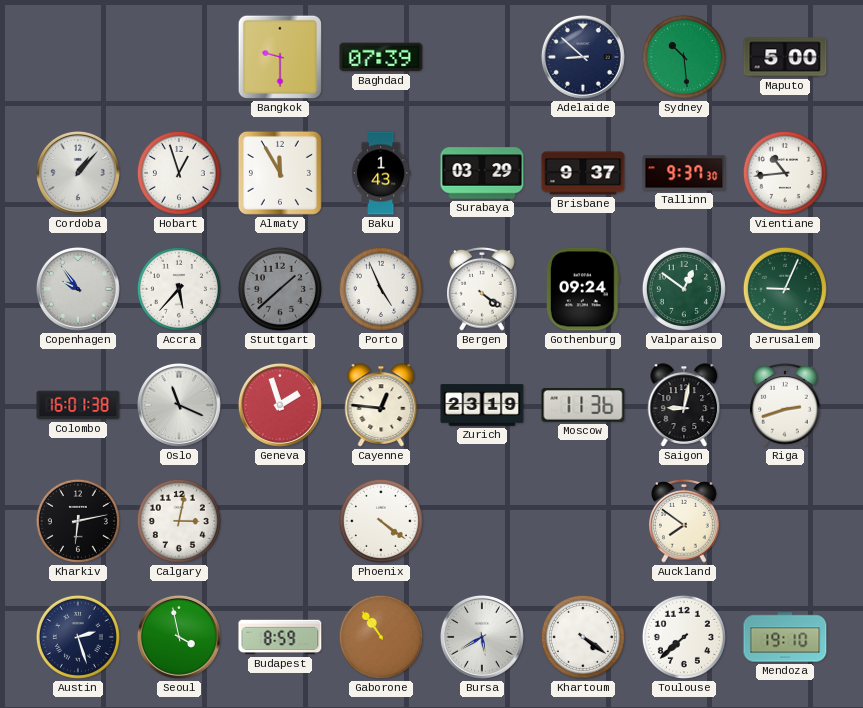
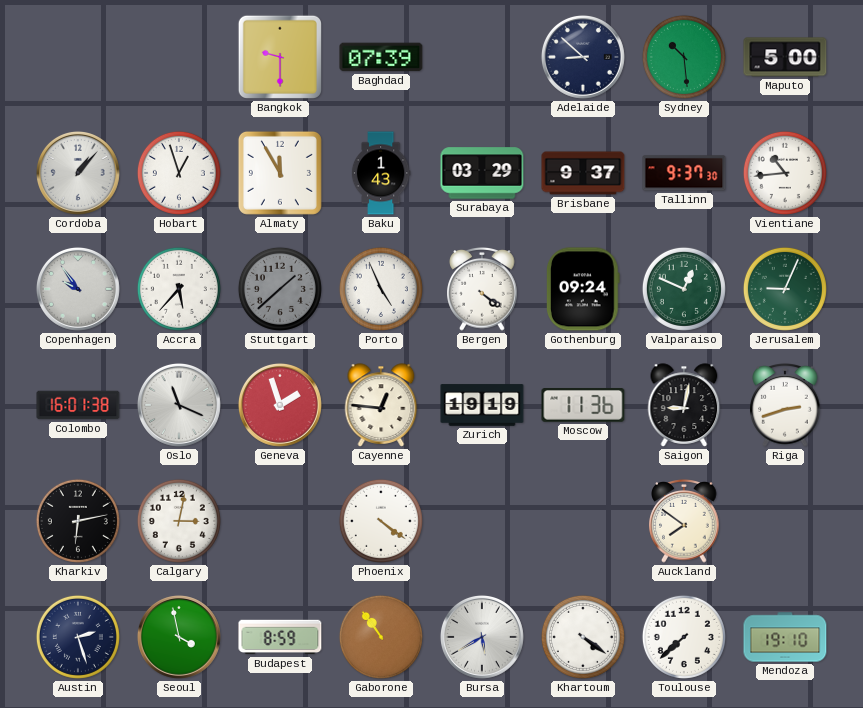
Valparaiso: 12:51 -> 12:49 (684, 289)
Zurich: 23:19 -> 19:19 (482, 405)
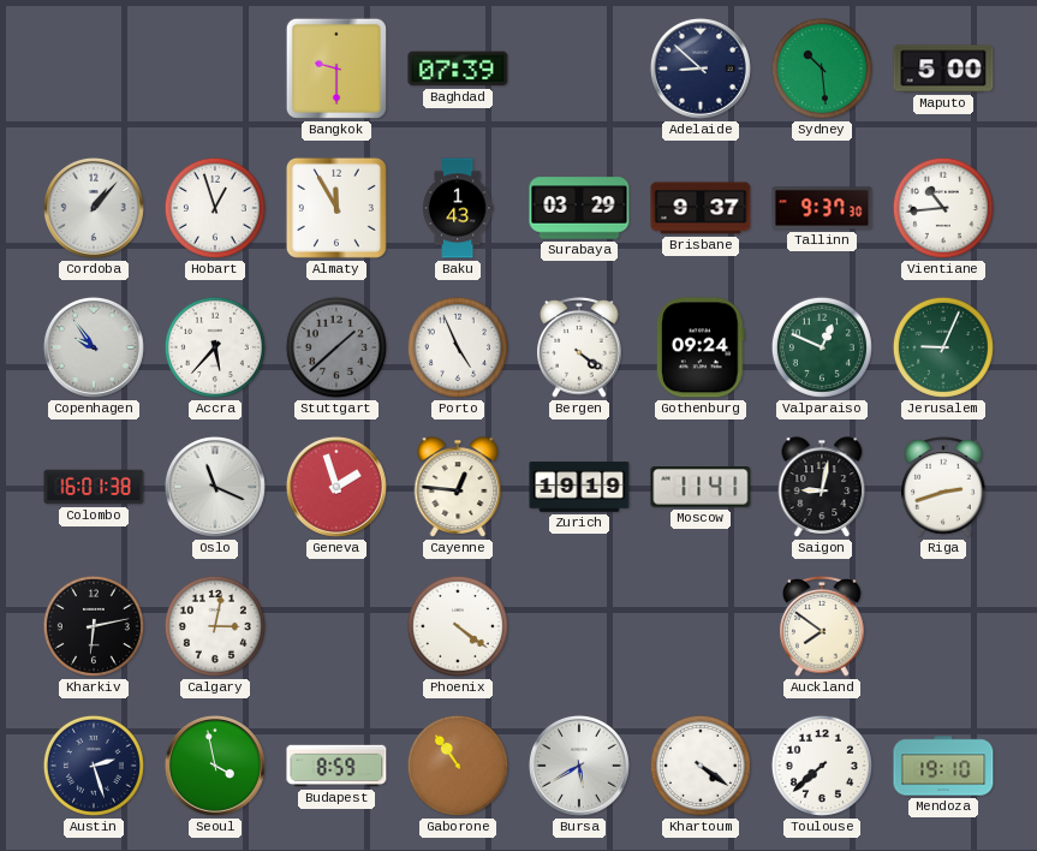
Moscow: 11:36 -> 11:41 (701, 488)
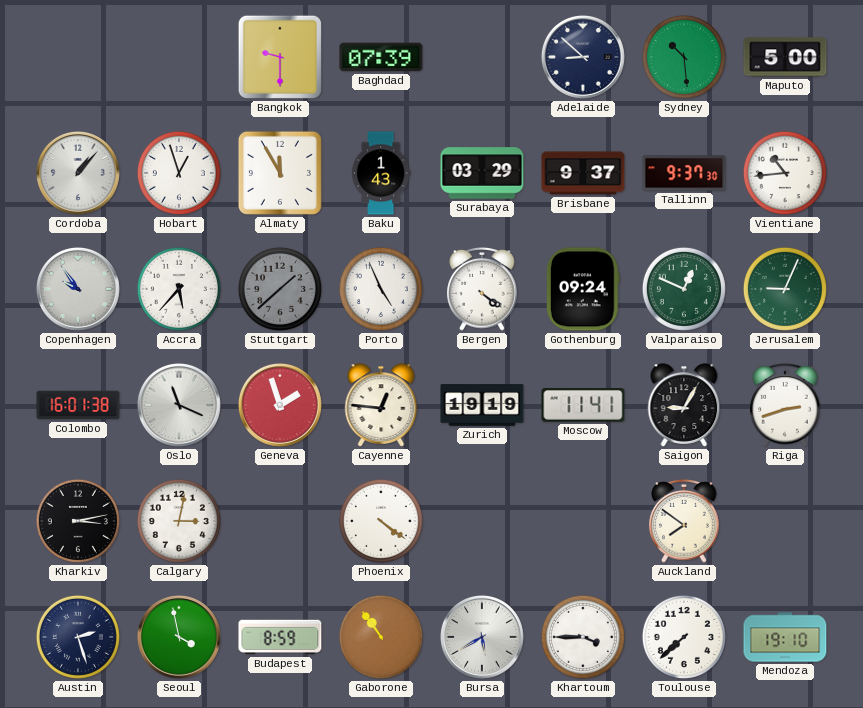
Saigon: 9:02 -> 9:05 (684, 405)
Kharkiv: 6:13 -> 3:13 (78, 521)
Khartoum: 4:21 -> 3:45 (583, 637)
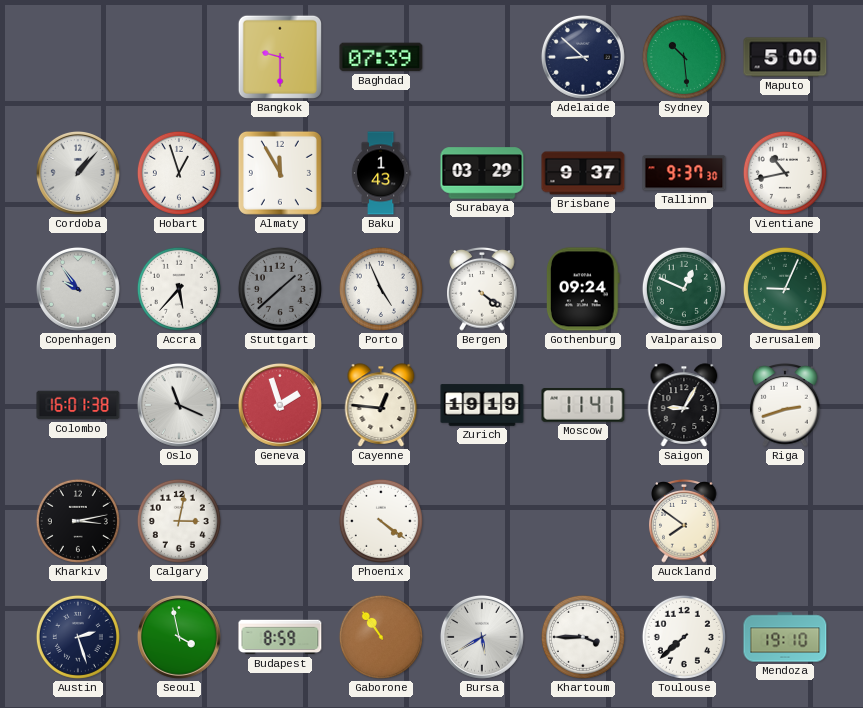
Vientiane: 10:44 -> 10:43 (785, 173)
